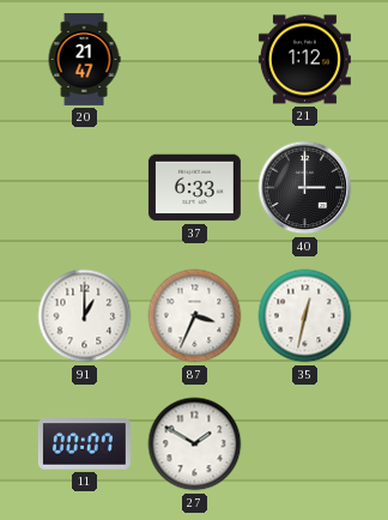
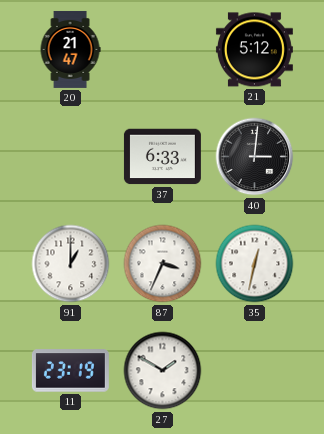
21: 1:12 -> 5:12 (254, 50)
40: 3:00 -> 3:01 (255, 157)
11: 00:07 -> 23:19 (70, 371)
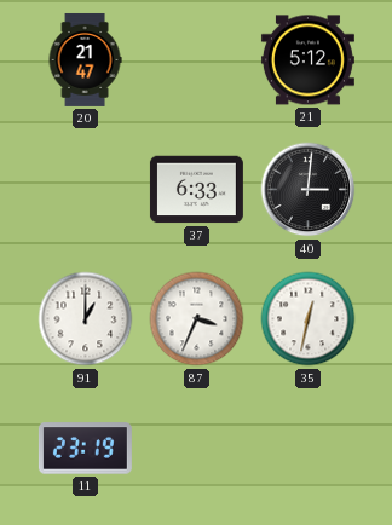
27: 1:50 -> none (163, 371)
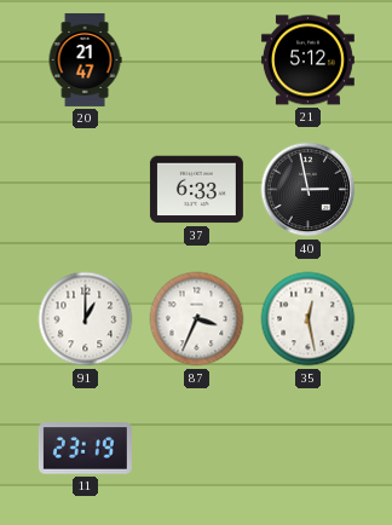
40: 3:01 -> 2:58 (309, 190)
35: 12:32 -> 12:28 (309, 319)
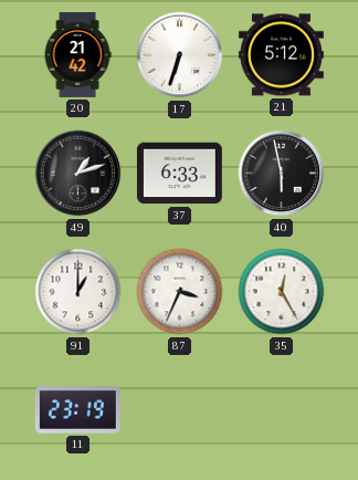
20: 21:47 -> 21:42 (77, 54)
17: none -> 6:33 (180, 55)
49: none -> 1:12 (78, 174)
40: 2:58 -> 5:58 (282, 174)
35: 12:28 -> 12:25 (282, 292)
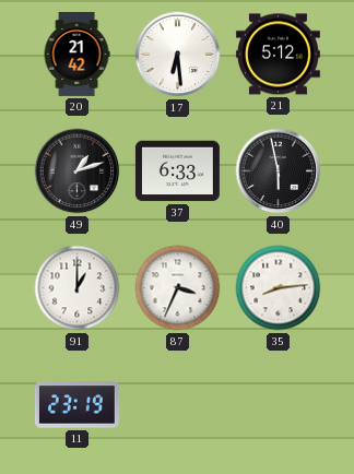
17: 6:33 -> 6:29 (178, 55)
35: 12:25 -> 8:14 (279, 288)
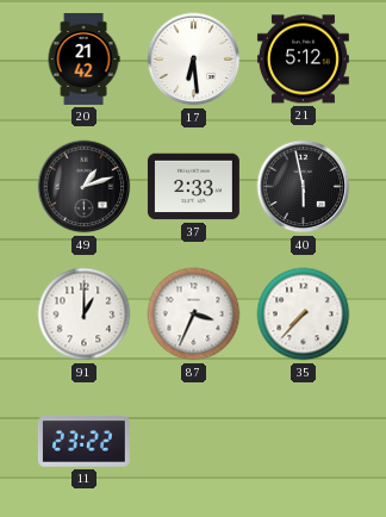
37: 6:33 -> 2:33 (193, 187)
35: 8:14 -> 7:37 (304, 314)
11: 23:19 -> 23:22 (83, 442)
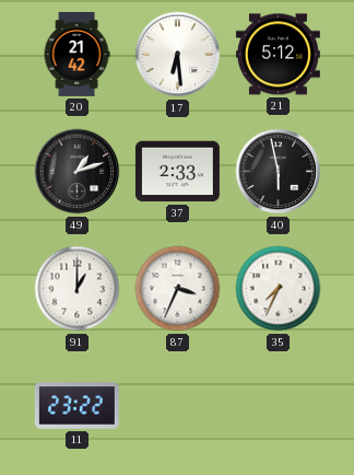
35: 7:37 -> 7:34 (279, 289)
